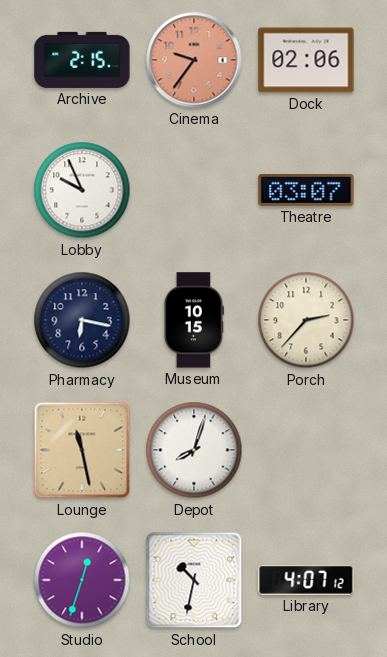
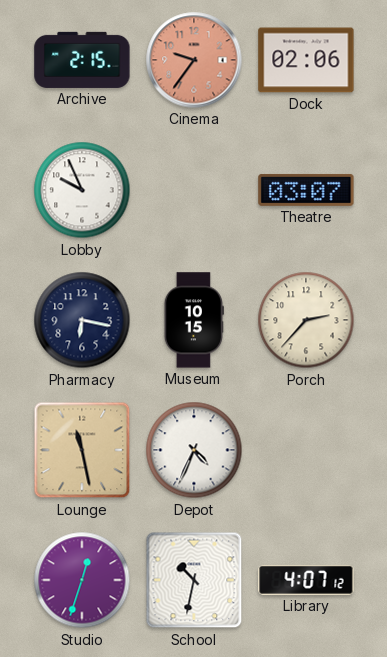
Depot: 8:03 -> 4:34 (194, 450)
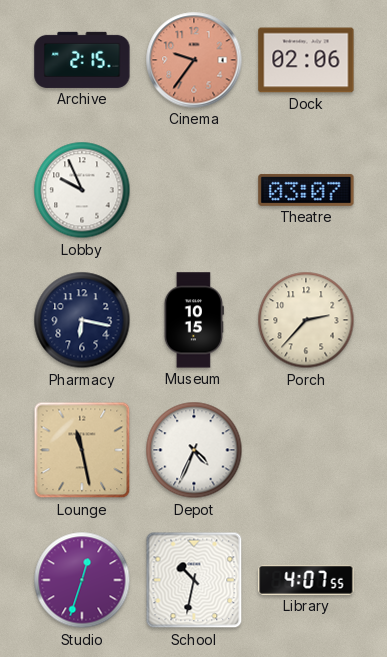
Library: 4:07:12 -> 4:07:55 (306, 580)
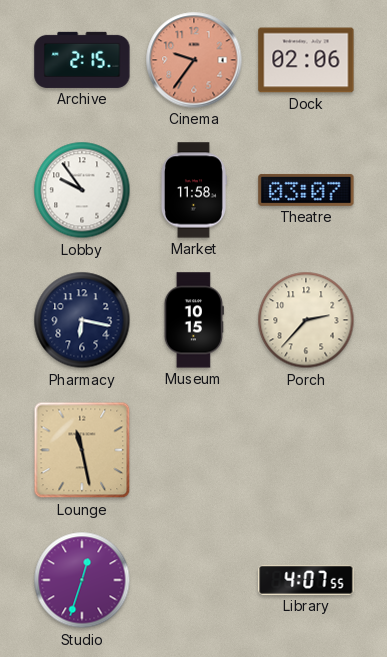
Lobby: 9:56 -> 9:54 (82, 190)
Market: none -> 11:58 (193, 190)
Depot: 4:34 -> none (194, 450)
School: 10:32 -> none (194, 580)
